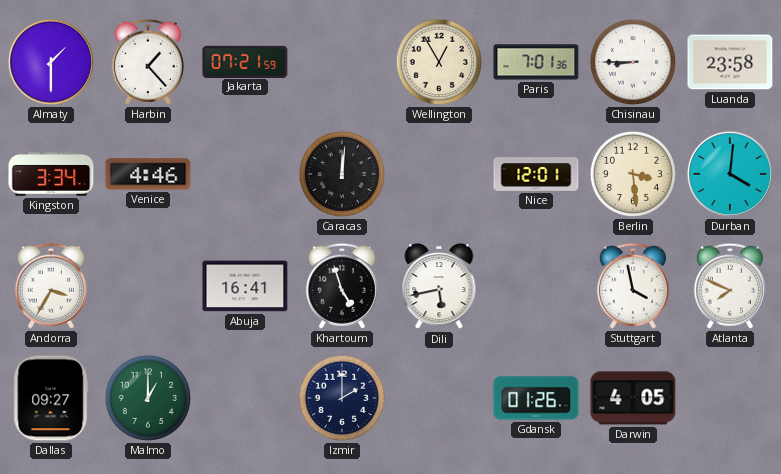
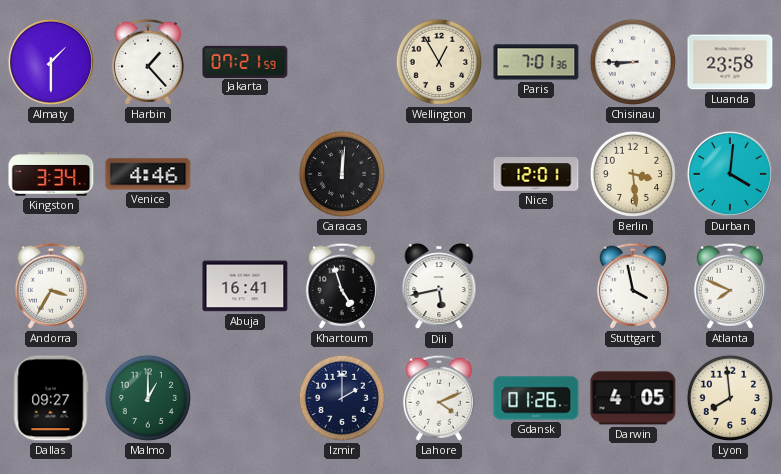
Lahore: none -> 4:11 (439, 398)
Lyon: none -> 7:59 (730, 398)
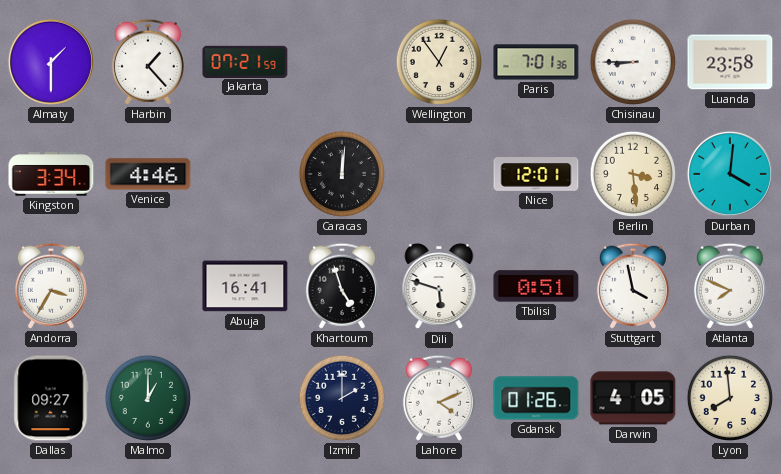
Wellington: 12:55 -> 12:54 (439, 62)
Dili: 5:43 -> 5:48 (439, 286)
Tbilisi: none -> 0:51 (536, 286)
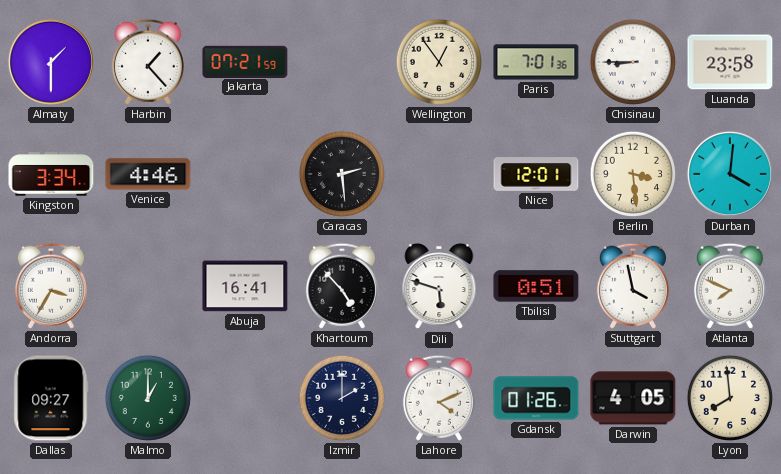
Caracas: 12:01 -> 2:29 (342, 174)
Khartoum: 4:57 -> 4:53 (342, 286)
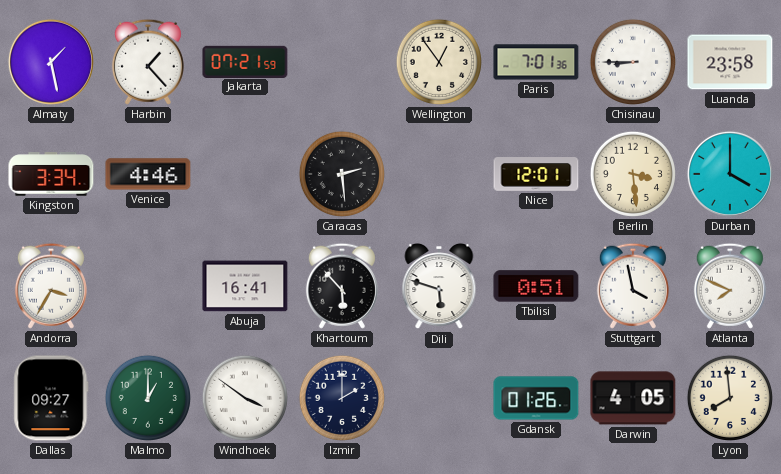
Almaty: 1:30 -> 1:28 (51, 62)
Durban: 4:01 -> 4:00 (730, 174)
Khartoum: 4:53 -> 5:53 (342, 286)
Windhoek: none -> 3:51 (245, 398)
Lahore: 4:11 -> none (439, 398)
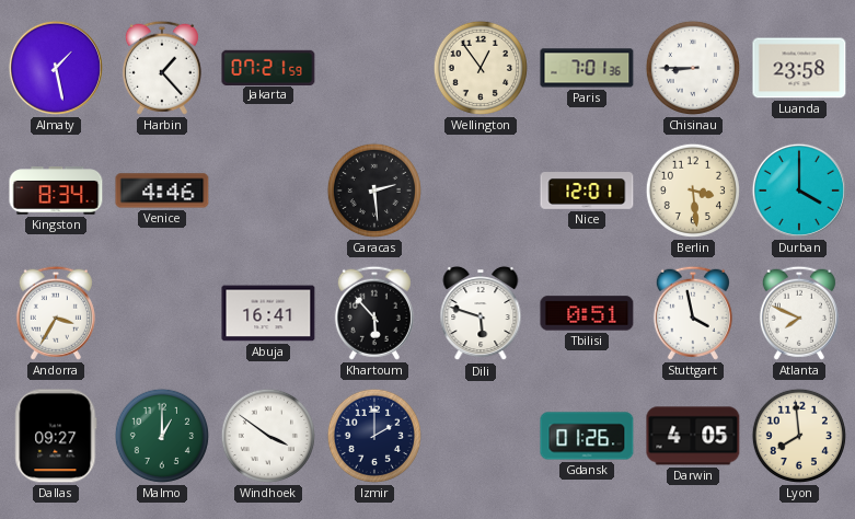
Kingston: 3:34 -> 8:34 (56, 191)
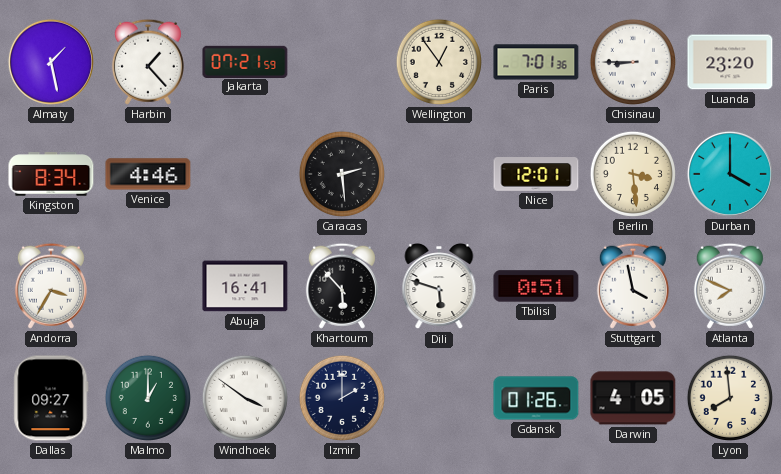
Luanda: 23:58 -> 23:20 (730, 62)
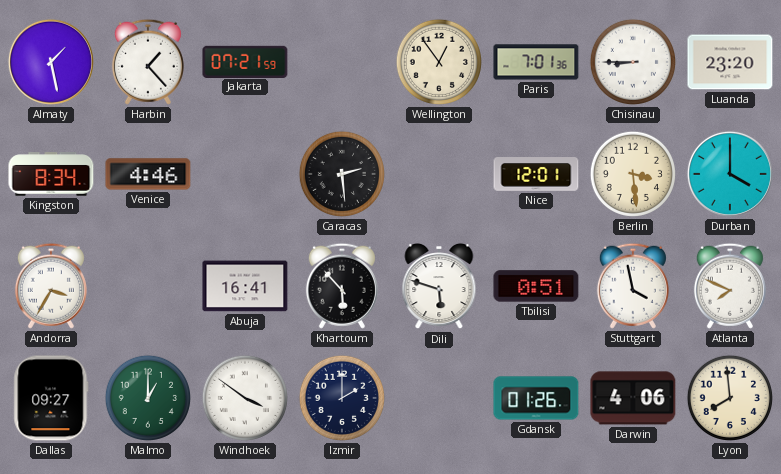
Darwin: 4:05 -> 4:06 (633, 398)
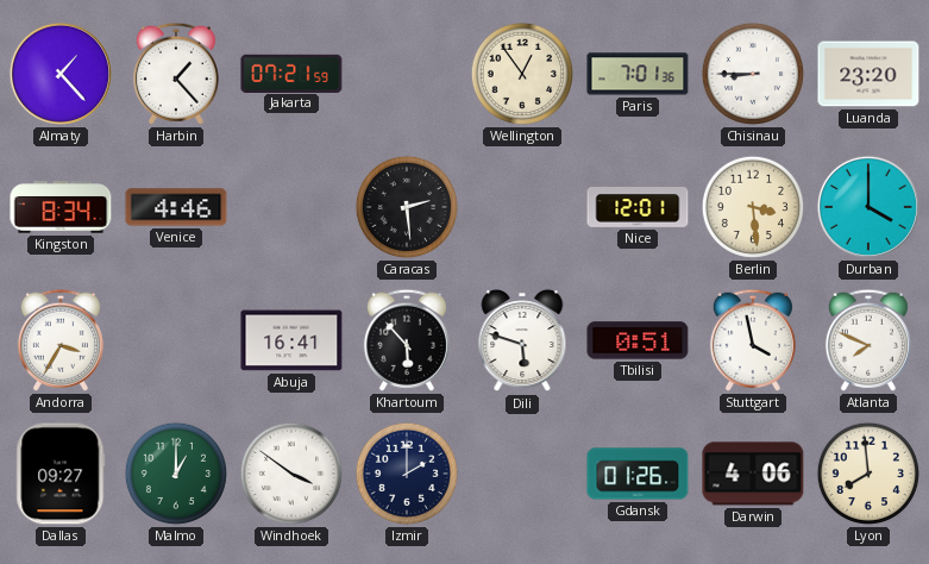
Almaty: 1:28 -> 1:23 (61, 74)
